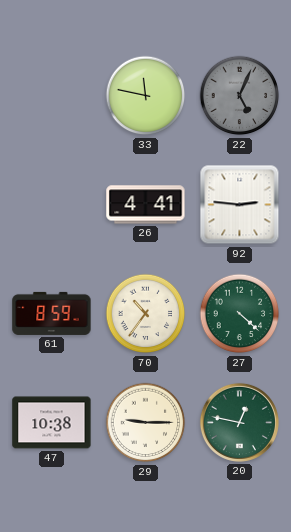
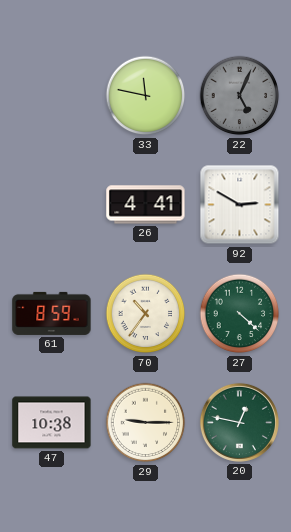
92: 2:46 -> 2:50 (240, 205)
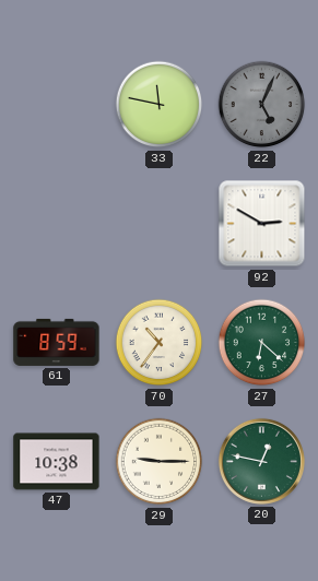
26: 4:41 -> none (146, 205)
27: 4:22 -> 6:22 (262, 343)
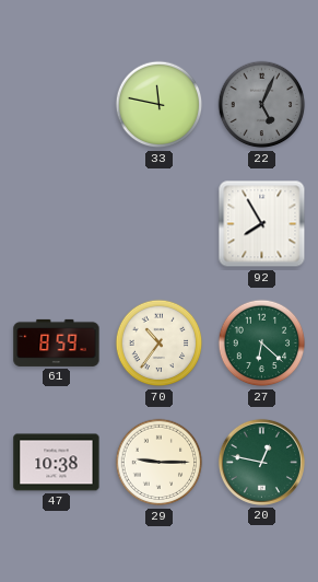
92: 2:50 -> 7:55 (262, 224)
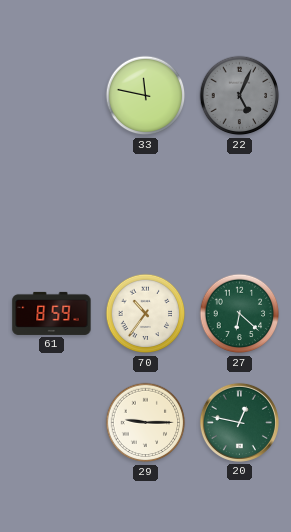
92: 7:55 -> none (262, 224)
47: 10:38 -> none (57, 463)
